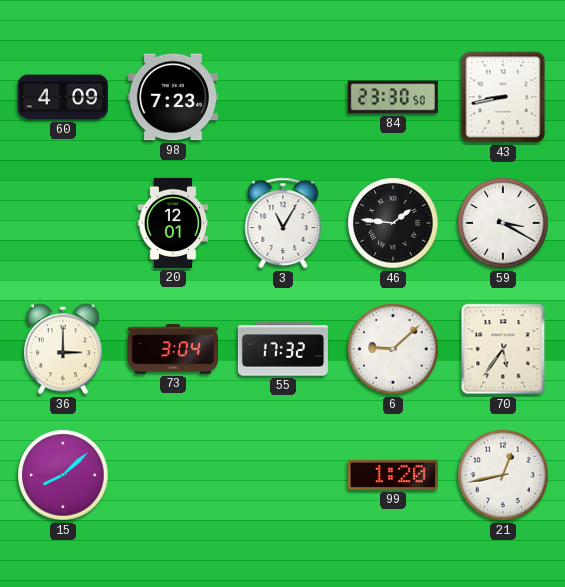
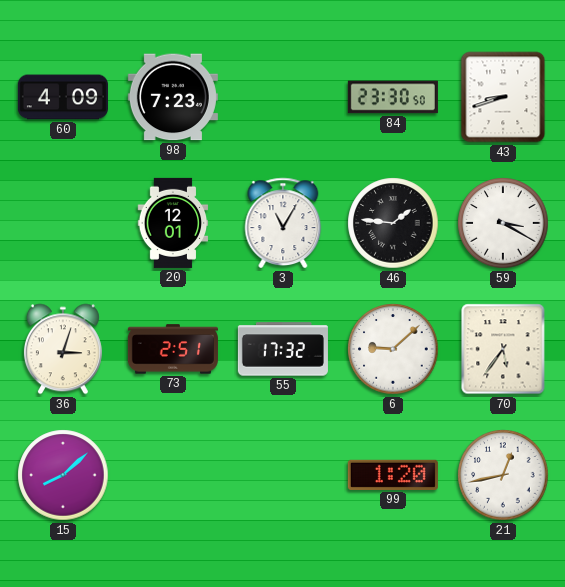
43: 8:43 -> 8:42 (503, 97)
36: 3:00 -> 3:03 (63, 349)
73: 3:04 -> 2:51 (173, 349)
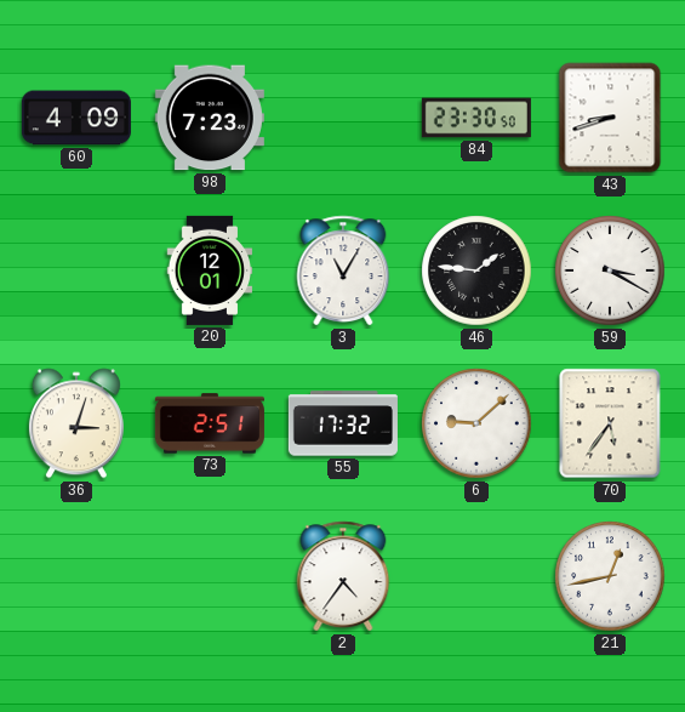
15: 8:08 -> none (63, 475)
2: none -> 4:36 (343, 576)
99: 1:20 -> none (393, 475)
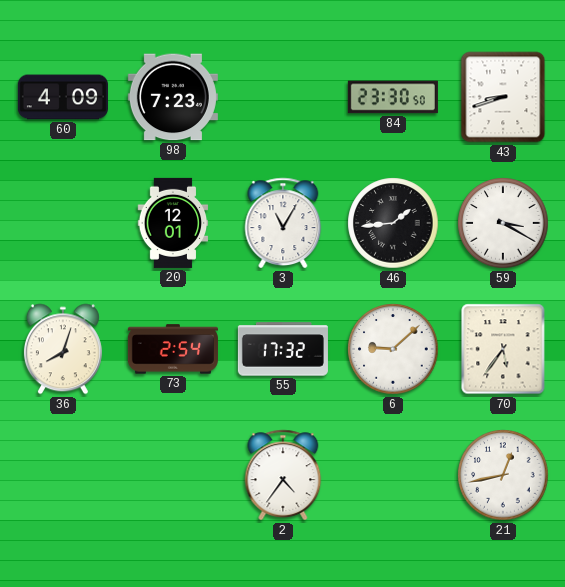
46: 1:46 -> 1:44 (393, 223)
36: 3:03 -> 8:03 (63, 349)
73: 2:51 -> 2:54 (173, 349)
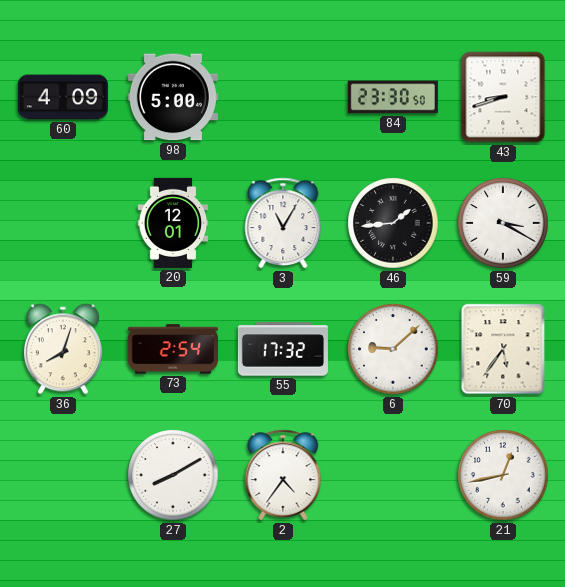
98: 7:23 -> 5:00 (173, 97)
27: none -> 8:10 (173, 475)
